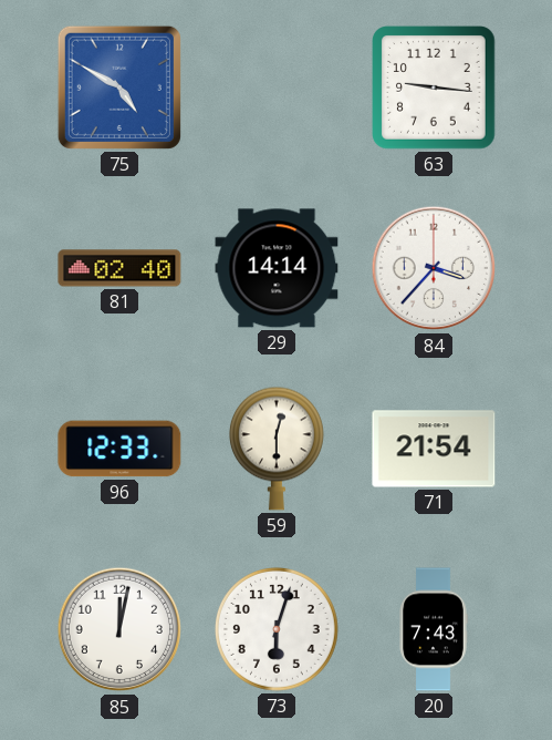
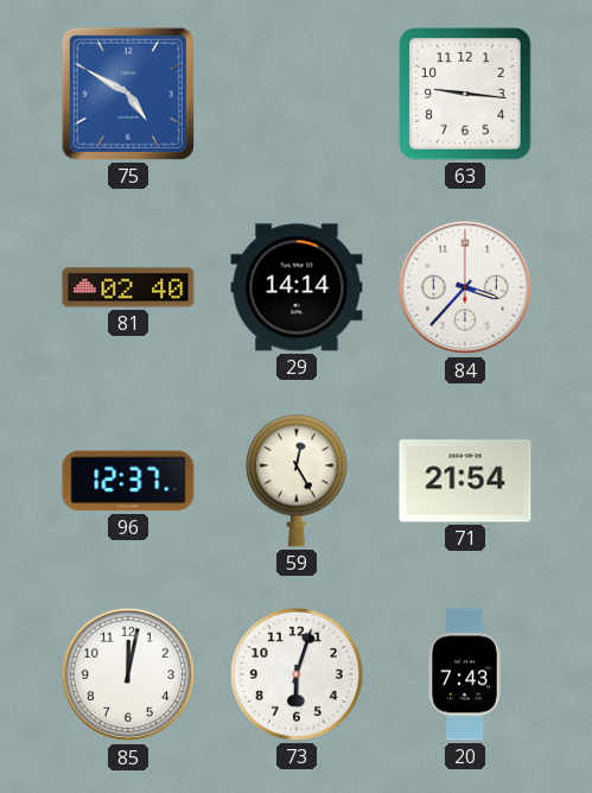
96: 12:33 -> 12:37 (128, 481)
59: 12:30 -> 12:25 (297, 481)
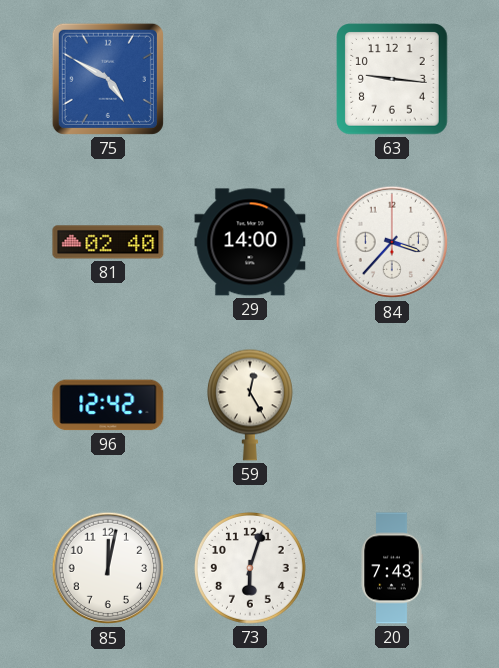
29: 14:14 -> 14:00 (250, 242)
96: 12:37 -> 12:42 (108, 405)
71: 21:54 -> none (465, 481)
